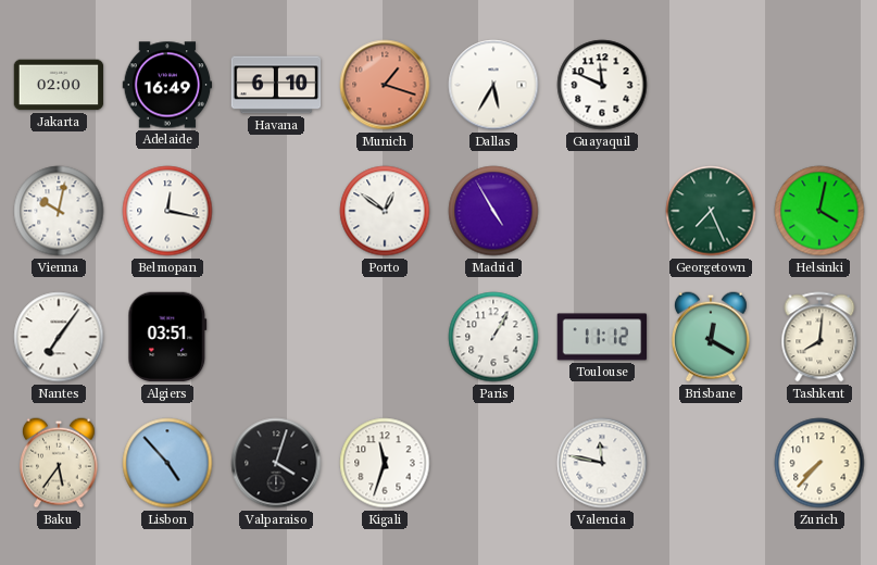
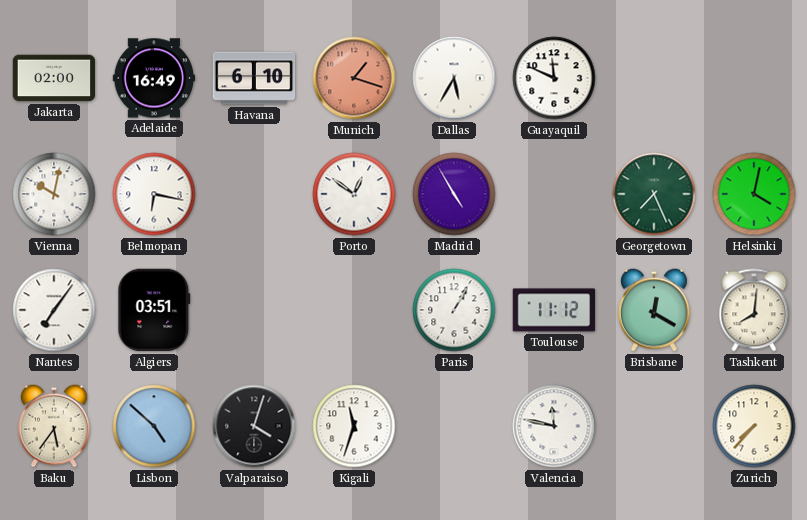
Belmopan: 12:17 -> 6:17 (154, 194)
Lisbon: 4:53 -> 4:52 (154, 426)
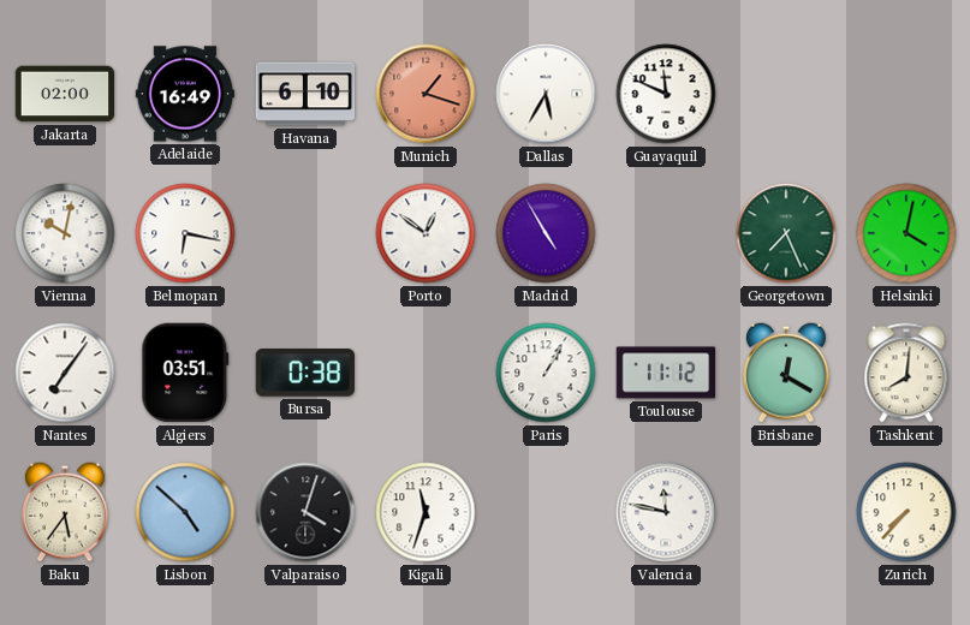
Bursa: none -> 0:38 (304, 374)
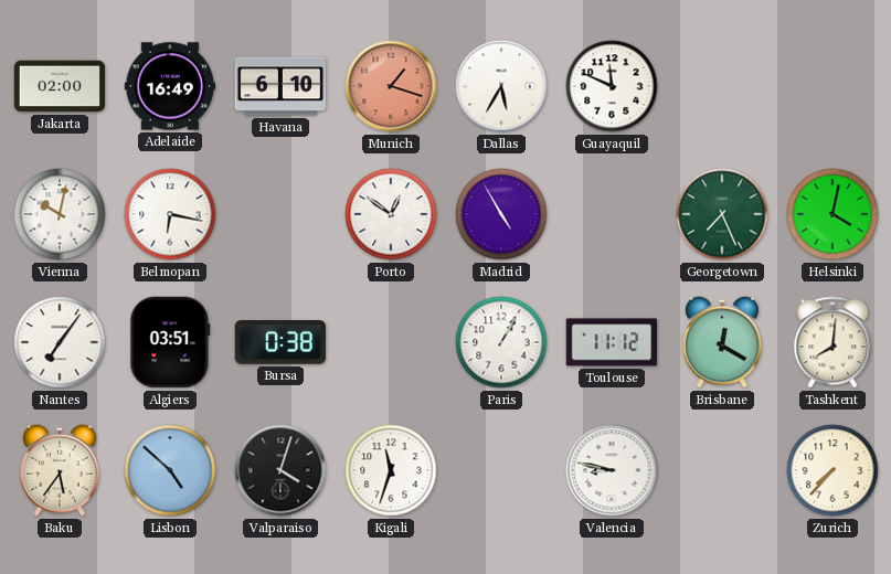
Valencia: 11:47 -> 8:47 (612, 470)
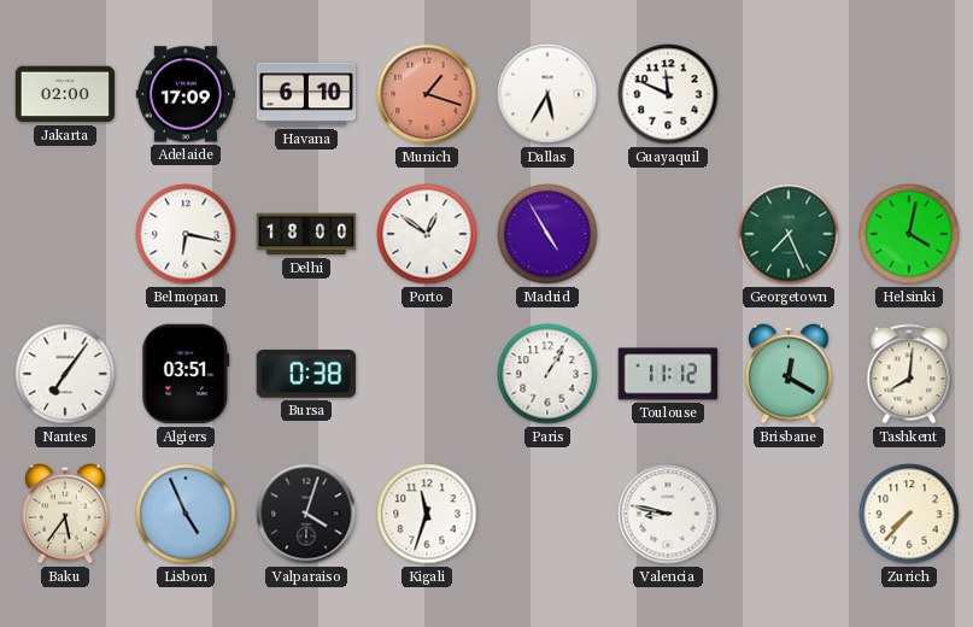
Adelaide: 16:49 -> 17:09 (186, 94)
Vienna: 10:02 -> none (60, 214)
Delhi: none -> 18:00 (306, 234)
Lisbon: 4:52 -> 4:56 (186, 514)
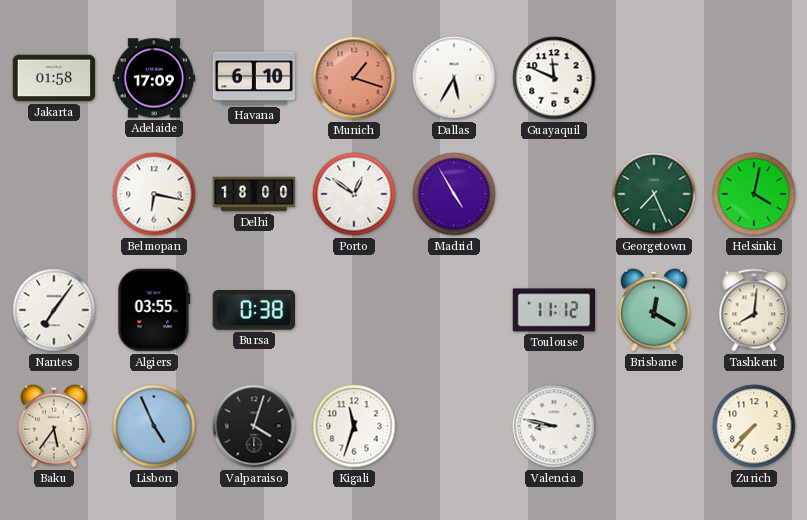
Jakarta: 02:00 -> 01:58 (54, 78)
Algiers: 03:51 -> 03:55 (154, 310)
Paris: 1:05 -> none (547, 374)
